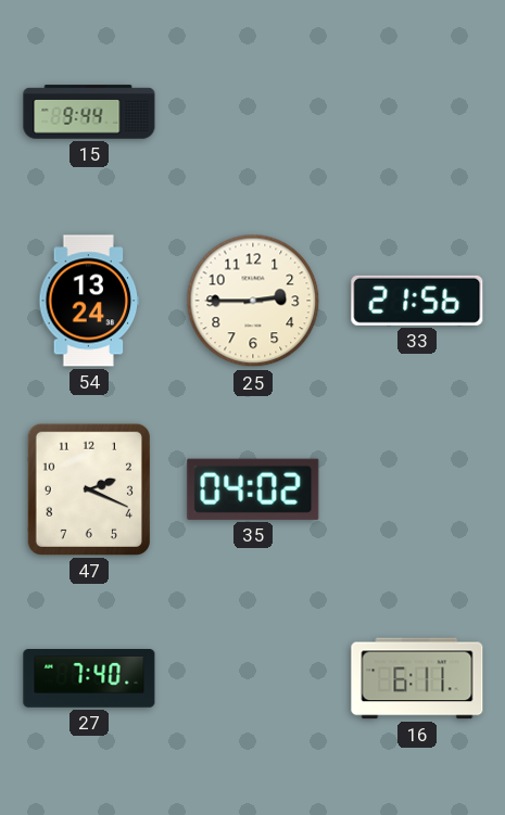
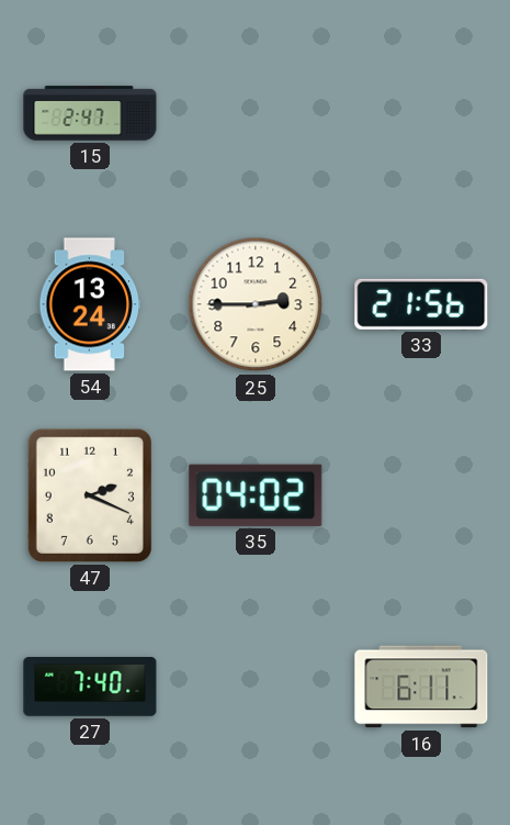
15: 9:44 -> 2:47 (90, 113)
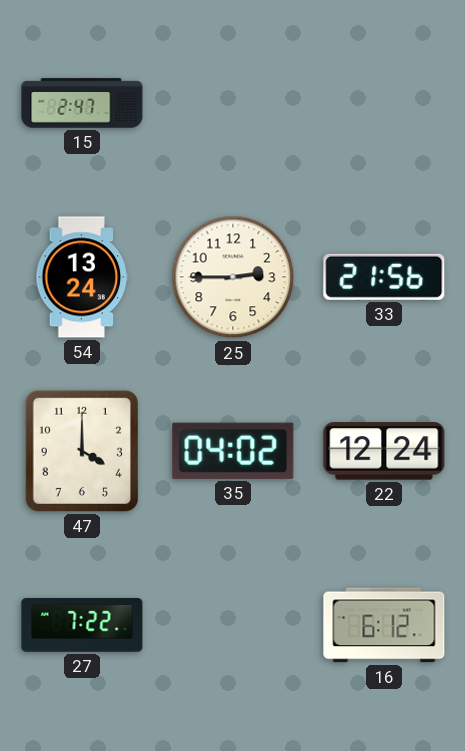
47: 2:19 -> 4:00 (82, 451)
22: none -> 12:24 (384, 451)
27: 7:40 -> 7:22 (82, 626)
16: 6:11 -> 6:12 (384, 625)
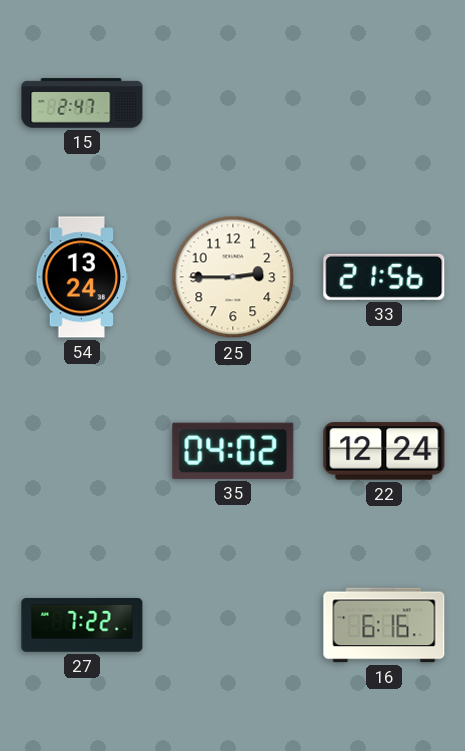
47: 4:00 -> none (82, 451)
16: 6:12 -> 6:16 (384, 625)
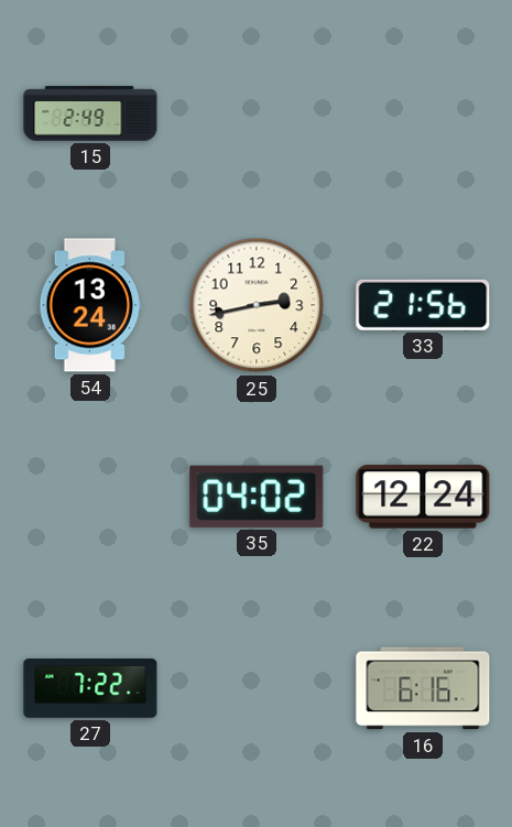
15: 2:47 -> 2:49 (90, 113)
25: 2:45 -> 2:43 (257, 305)
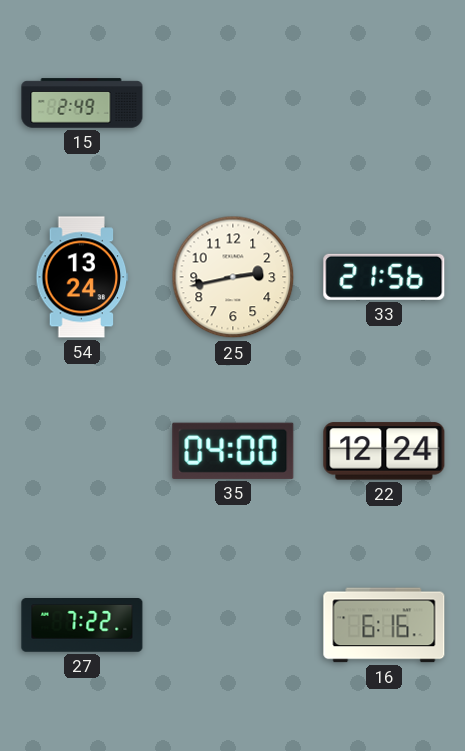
35: 04:02 -> 04:00 (233, 451)
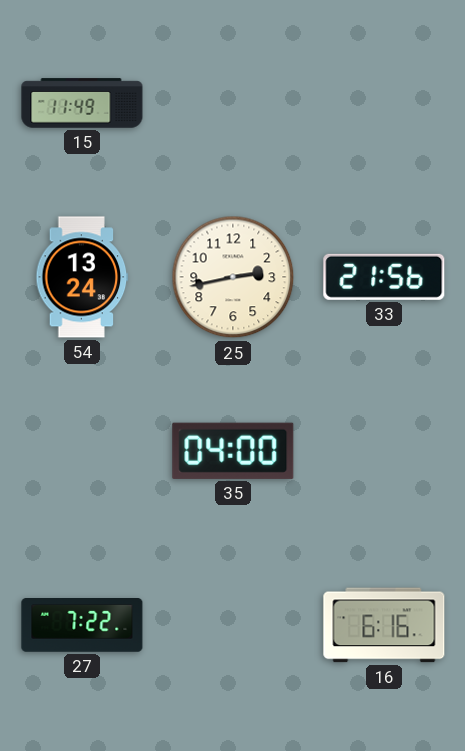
15: 2:49 -> 11:49 (82, 103)
22: 12:24 -> none (384, 451)
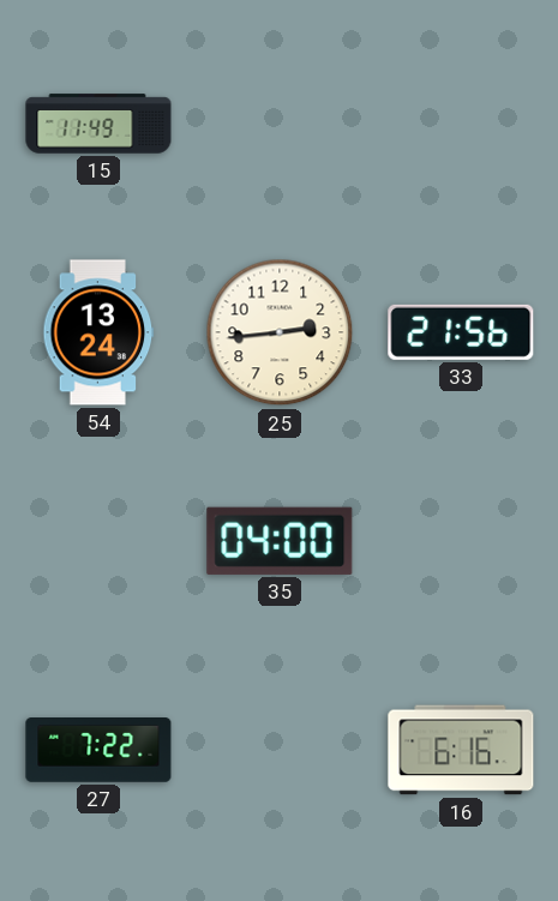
25: 2:43 -> 2:44 (280, 332)
